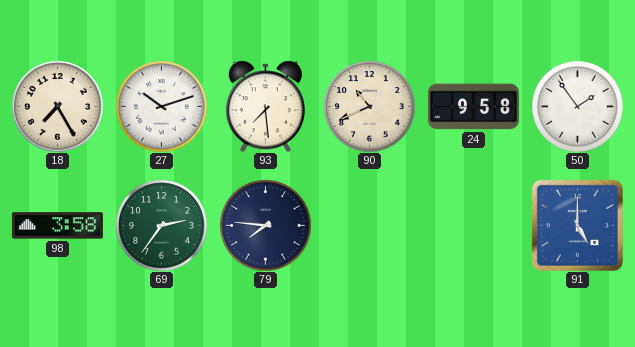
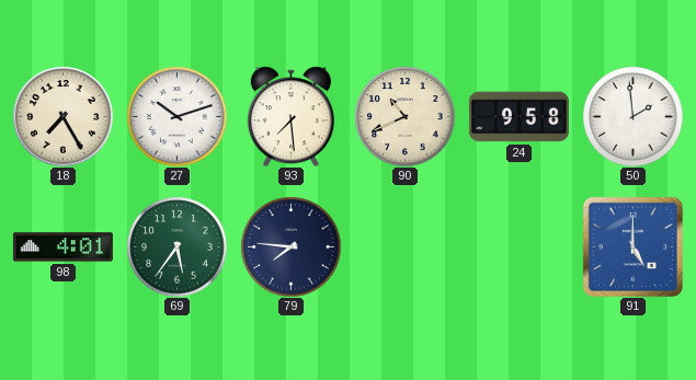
50: 1:54 -> 1:59 (632, 116)
98: 3:58 -> 4:01 (62, 247)
69: 2:36 -> 5:36 (176, 246)
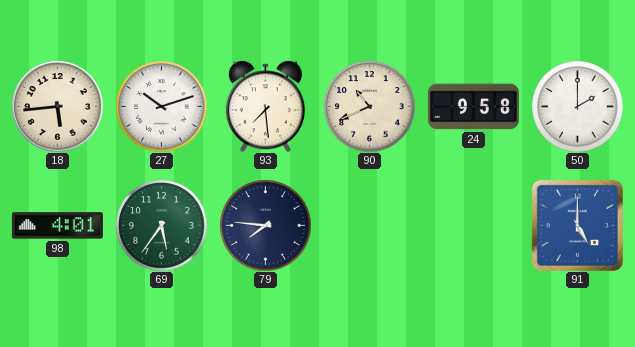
18: 7:25 -> 5:44 (57, 106)
50: 1:59 -> 2:00 (577, 106)
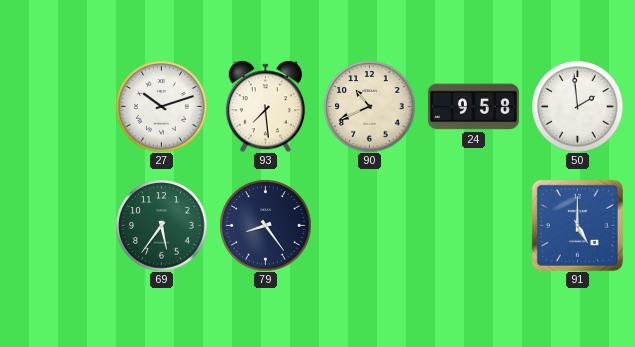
18: 5:44 -> none (57, 106)
50: 2:00 -> 1:59 (577, 106)
98: 4:01 -> none (57, 226)
79: 7:46 -> 8:24 (265, 225)
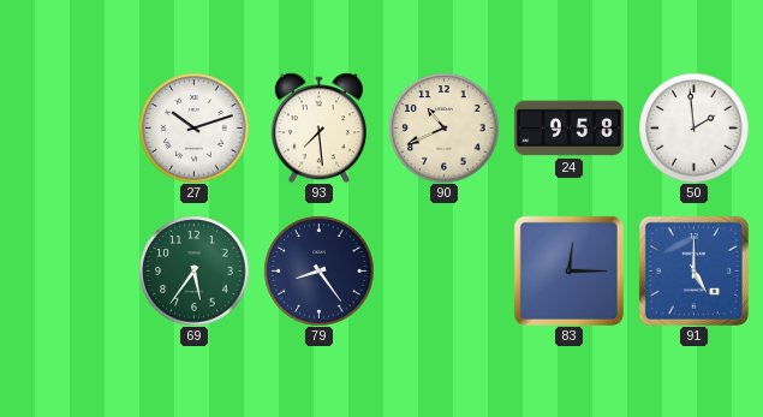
83: none -> 12:15 (568, 270)
